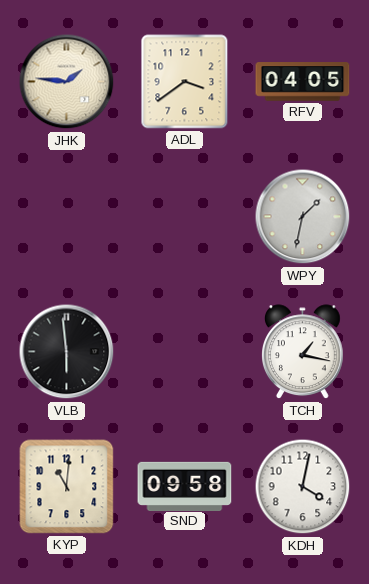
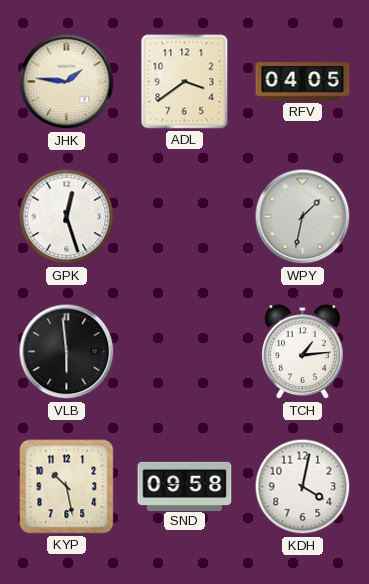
GPK: none -> 12:27 (67, 217)
TCH: 1:17 -> 1:14 (303, 352)
KYP: 11:01 -> 10:28 (67, 487)
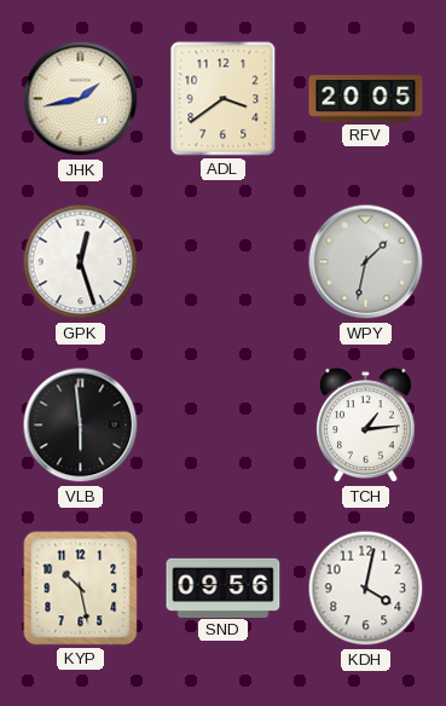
JHK: 1:46 -> 1:43 (81, 99)
RFV: 04:05 -> 20:05 (366, 99)
SND: 09:58 -> 09:56 (224, 588)
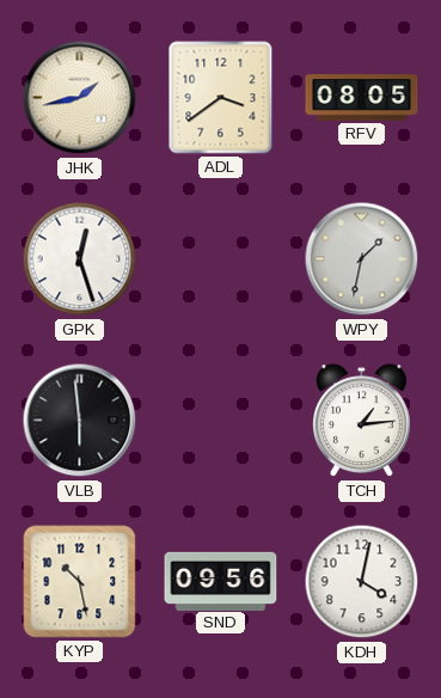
RFV: 20:05 -> 08:05 (362, 98)
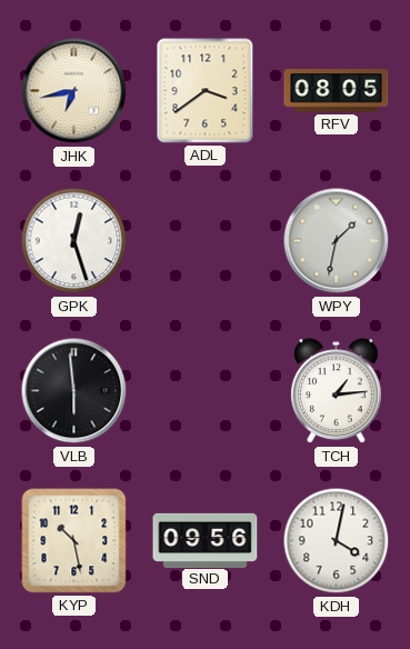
JHK: 1:43 -> 6:43 (74, 91)
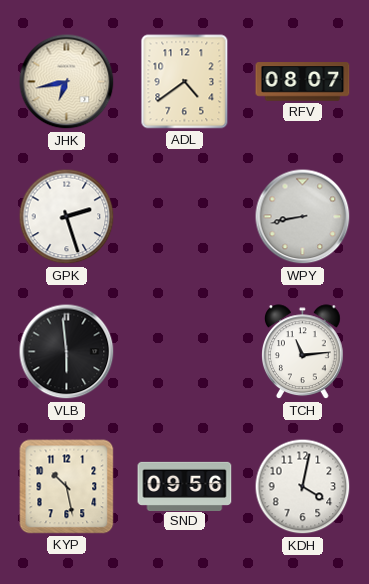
ADL: 3:39 -> 4:39 (185, 82)
RFV: 08:05 -> 08:07 (303, 82)
GPK: 12:27 -> 2:27 (67, 217)
WPY: 1:32 -> 8:43 (303, 217)
TCH: 1:14 -> 11:14 (303, 352)
